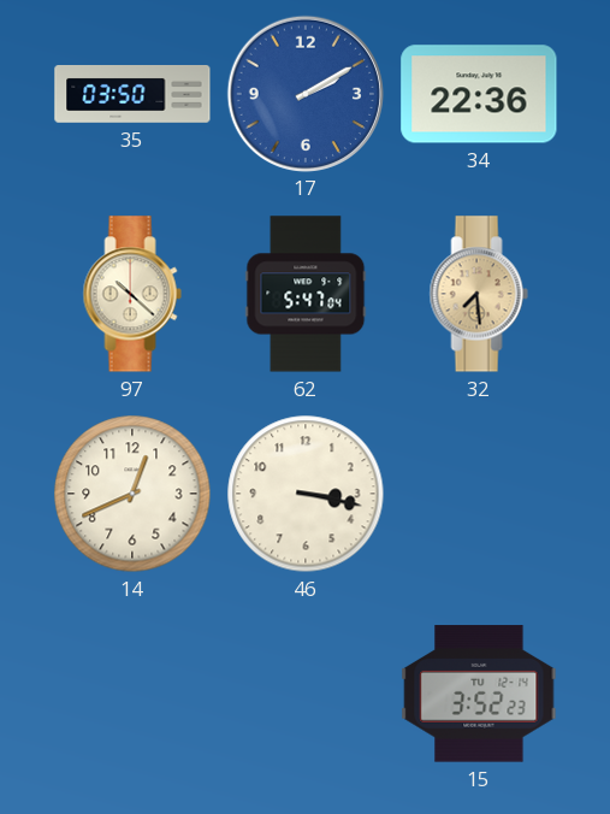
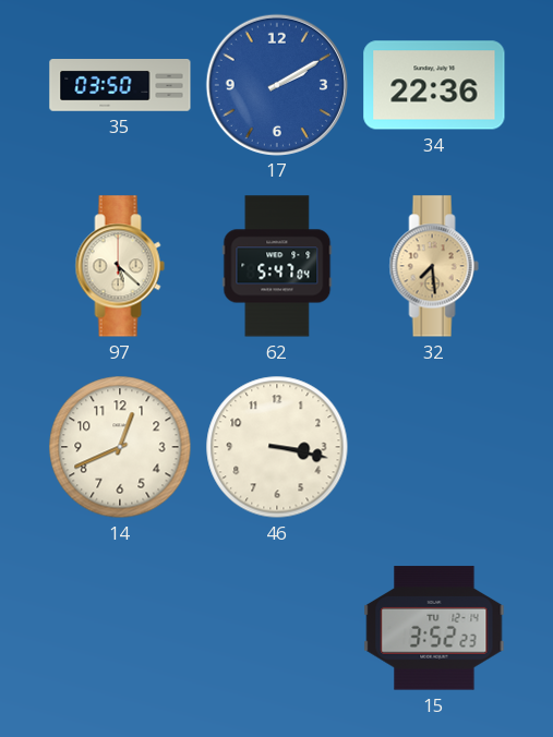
97: 10:22 -> 5:22 (120, 266)
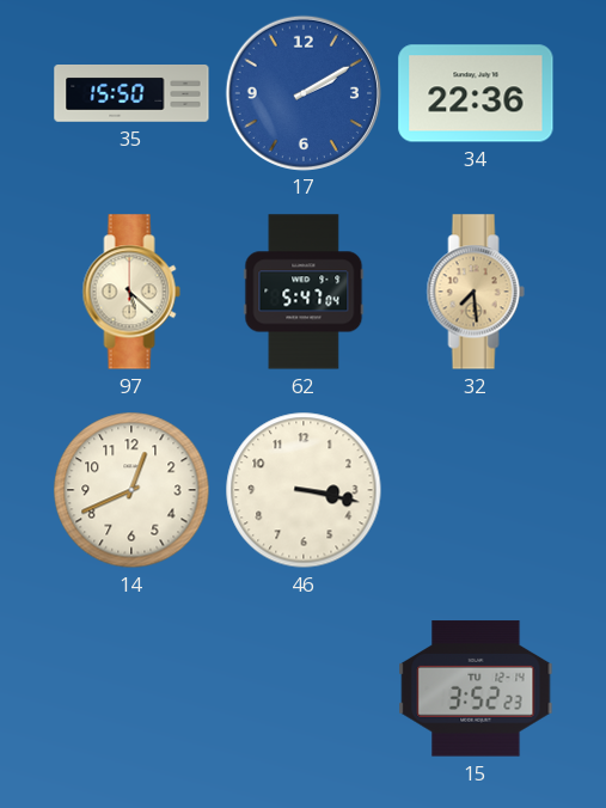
35: 03:50 -> 15:50 (131, 94)
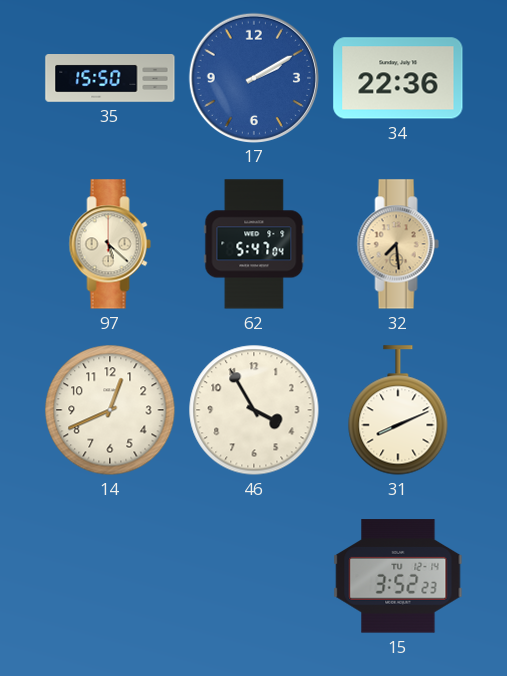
46: 3:17 -> 3:55 (254, 410)
31: none -> 8:11 (398, 410)
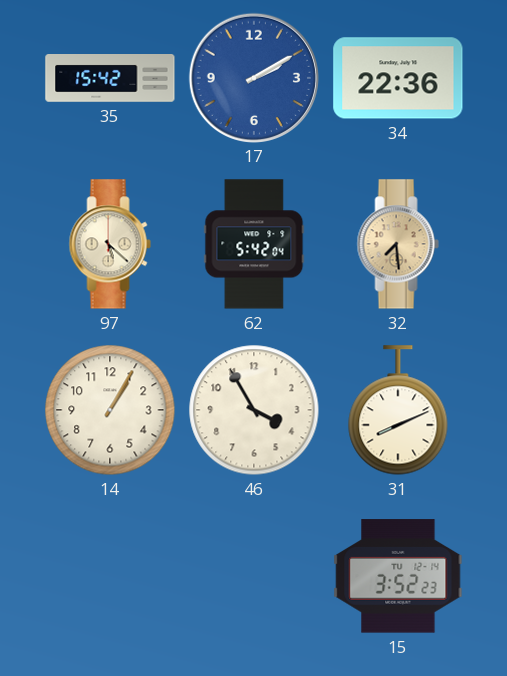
35: 15:50 -> 15:42 (110, 79)
62: 5:47 -> 5:42 (254, 244)
14: 12:41 -> 1:05 (110, 410)
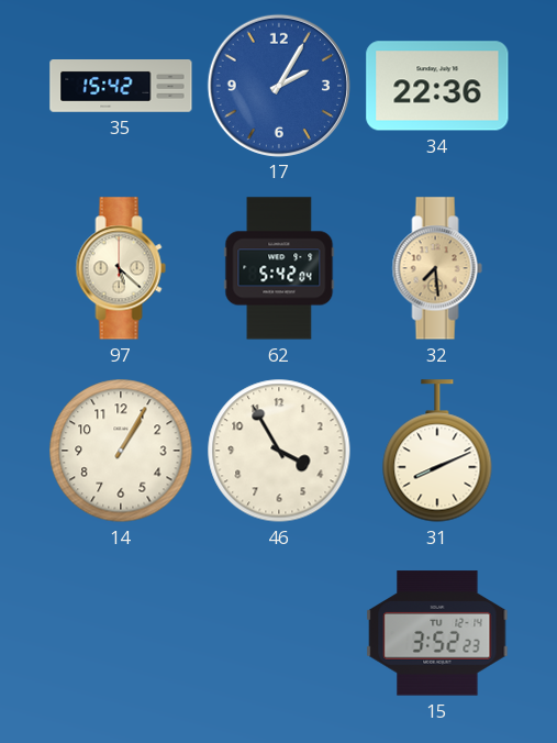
17: 2:10 -> 2:05 (278, 85)
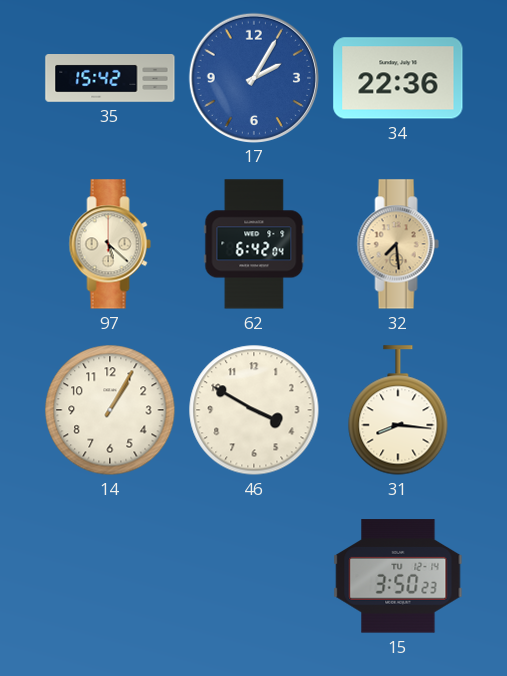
62: 5:42 -> 6:42 (254, 244)
46: 3:55 -> 3:50 (254, 410)
31: 8:11 -> 8:16 (398, 410)
15: 3:52 -> 3:50 (398, 576)
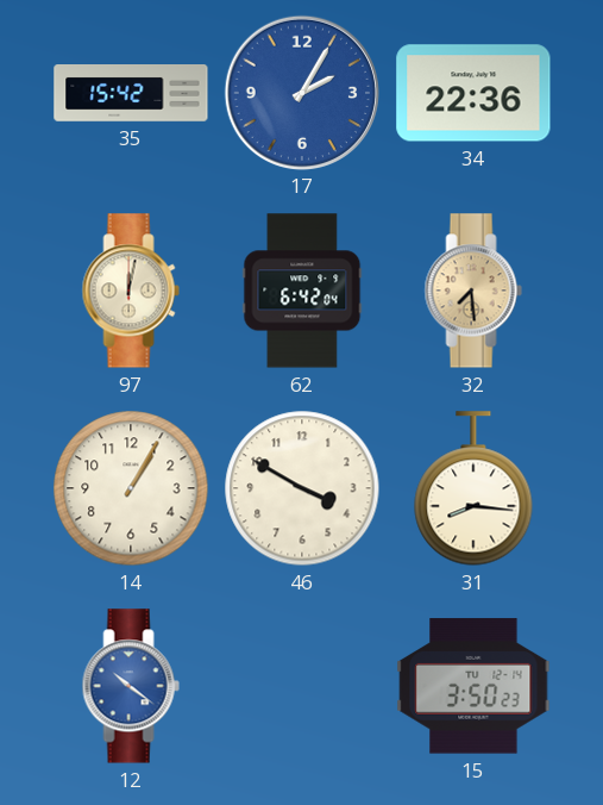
97: 5:22 -> 12:02 (131, 291)
12: none -> 10:21 (131, 686)
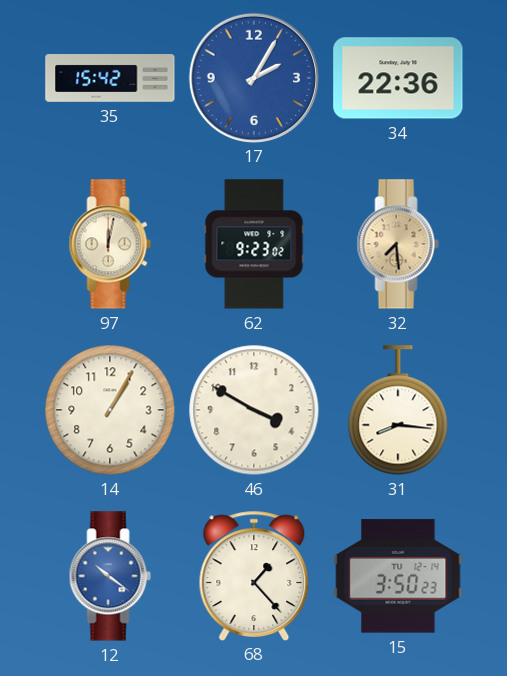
62: 6:42 -> 9:23 (254, 244)
68: none -> 1:23 (254, 575)
